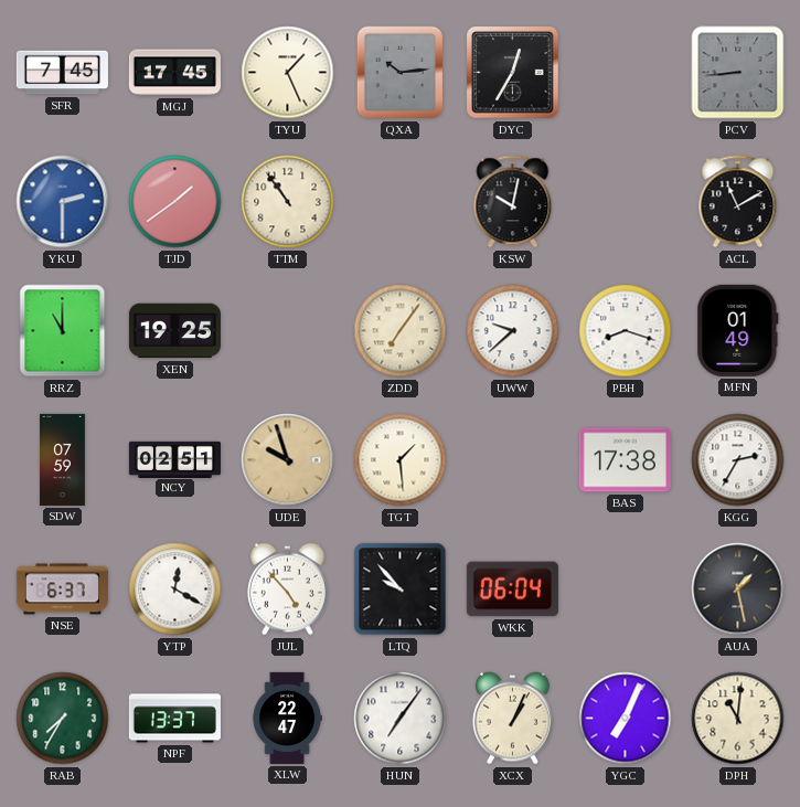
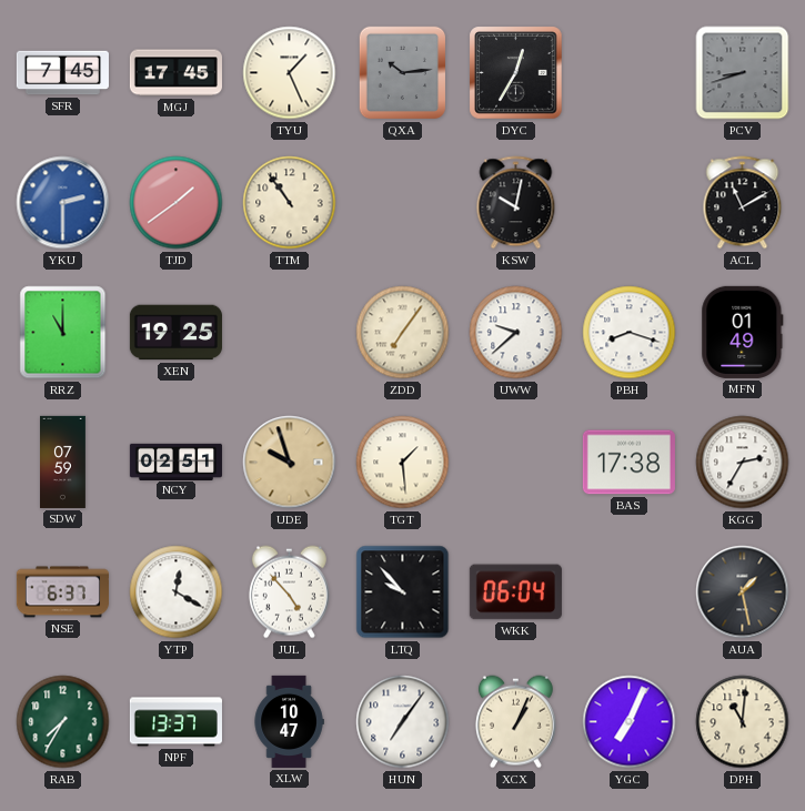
PCV: 8:44 -> 8:42 (743, 73)
XLW: 22:47 -> 10:47 (289, 721)
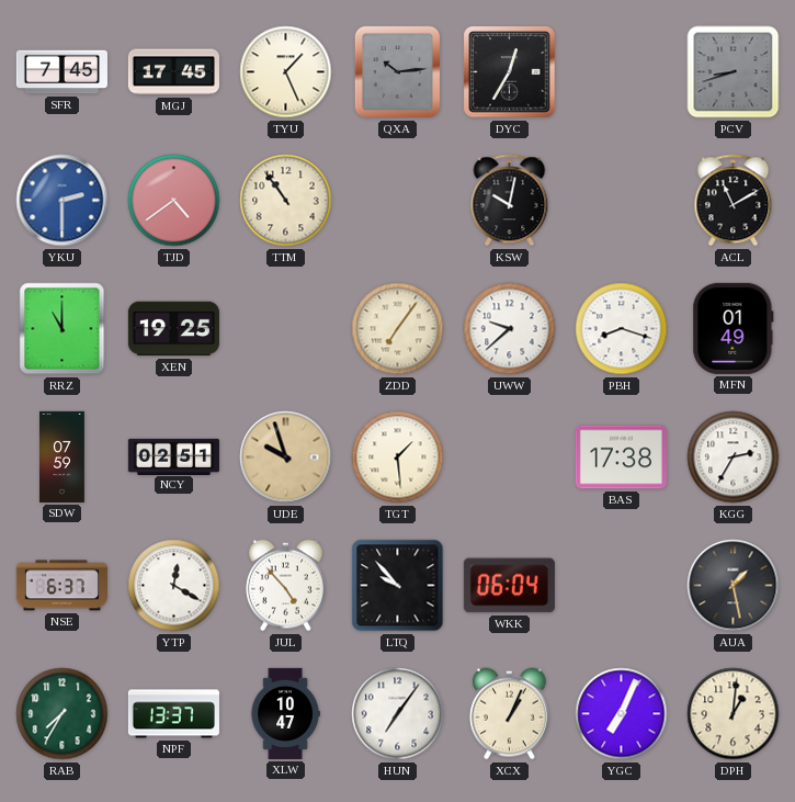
TJD: 1:39 -> 4:39 (174, 201)
DPH: 11:01 -> 1:01 (734, 714)
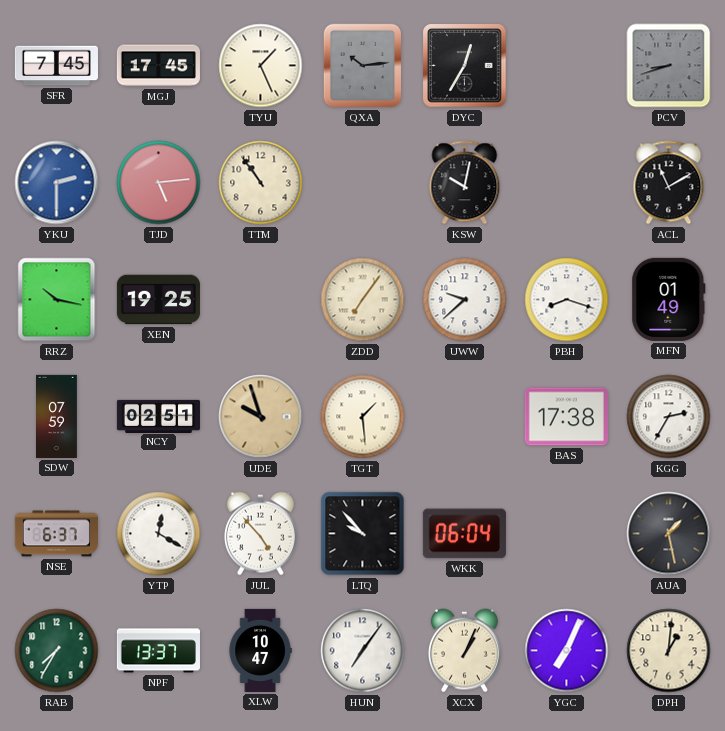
TJD: 4:39 -> 5:14 (159, 183)
RRZ: 11:00 -> 10:17 (57, 300)
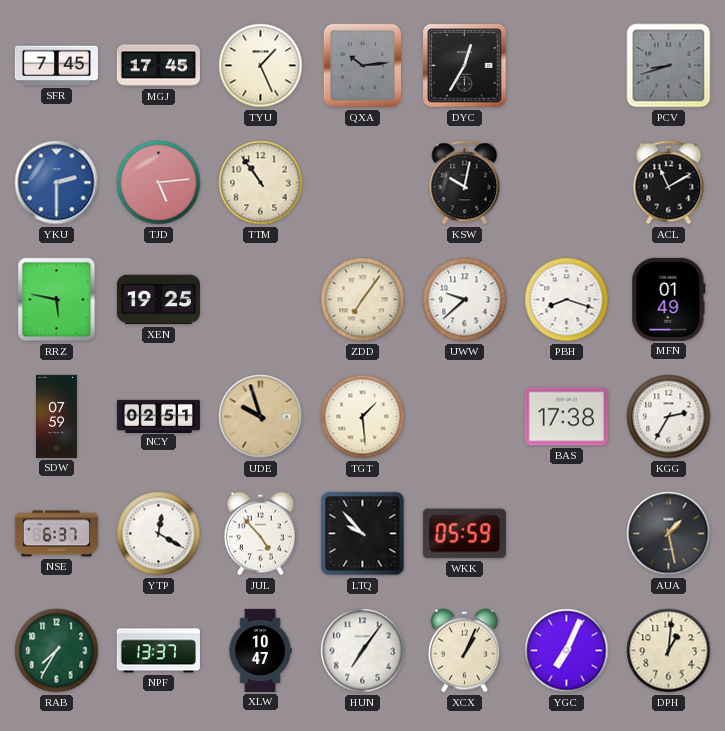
RRZ: 10:17 -> 5:47 (57, 300)
WKK: 06:04 -> 05:59 (464, 534)
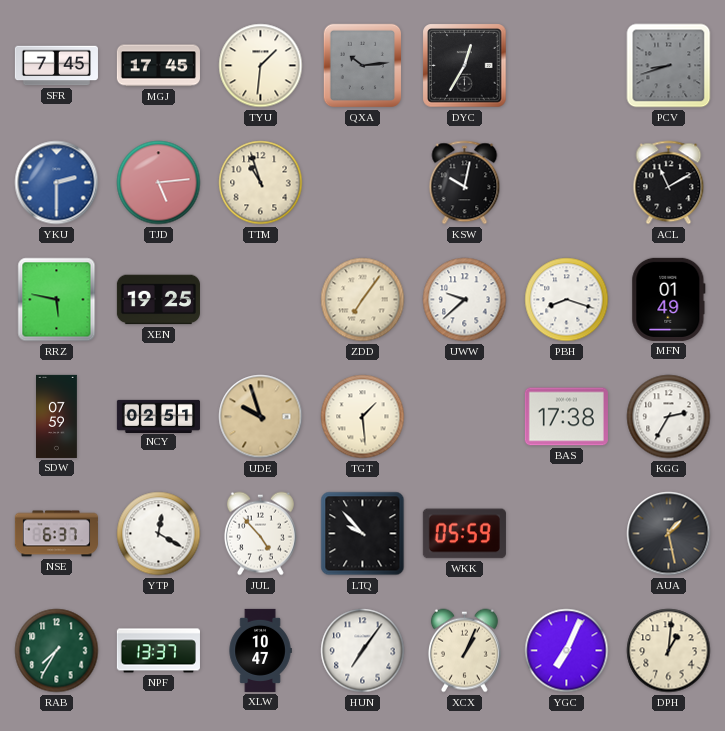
TYU: 1:26 -> 1:31 (261, 66)
TTM: 10:54 -> 10:57 (261, 183)
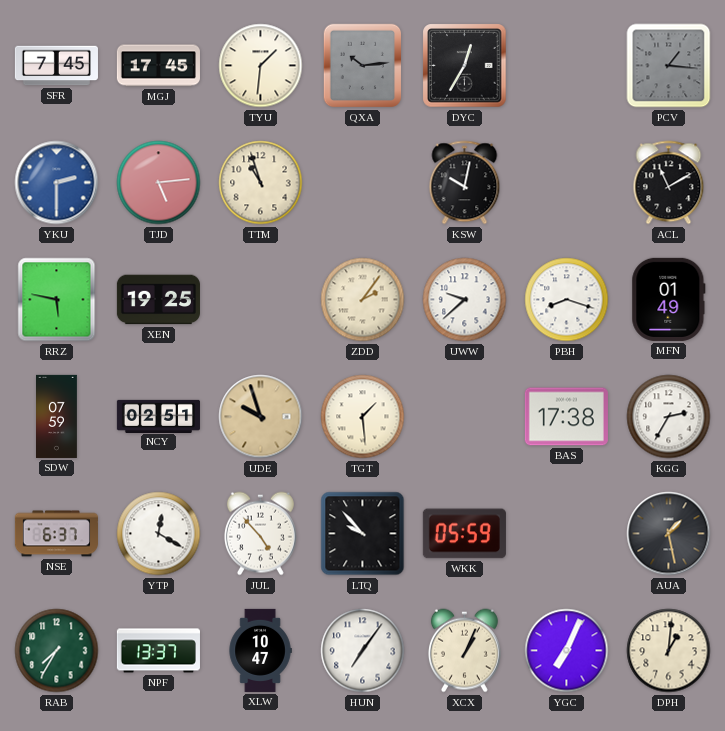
PCV: 8:42 -> 1:16 (669, 66)
ZDD: 7:06 -> 2:06 (363, 300)
